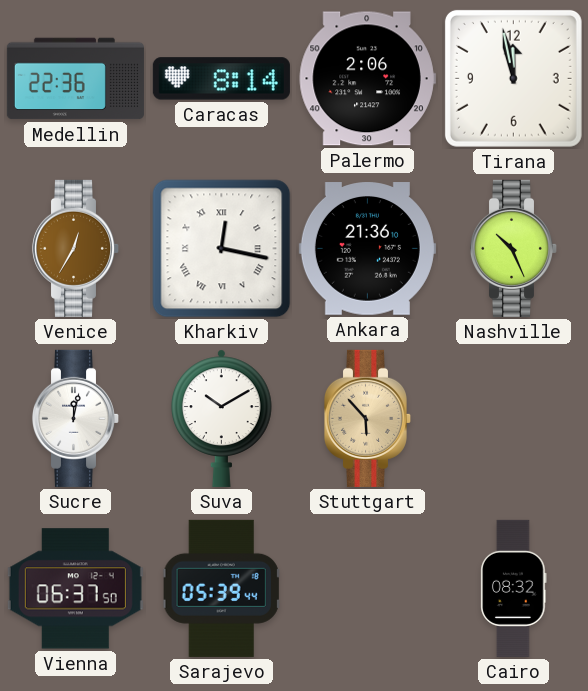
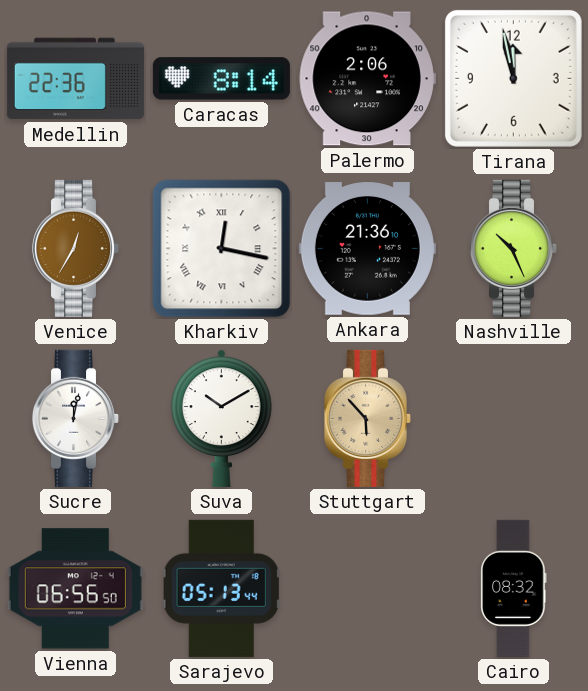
Vienna: 06:37 -> 06:56 (75, 589)
Sarajevo: 05:39 -> 05:13 (222, 588)
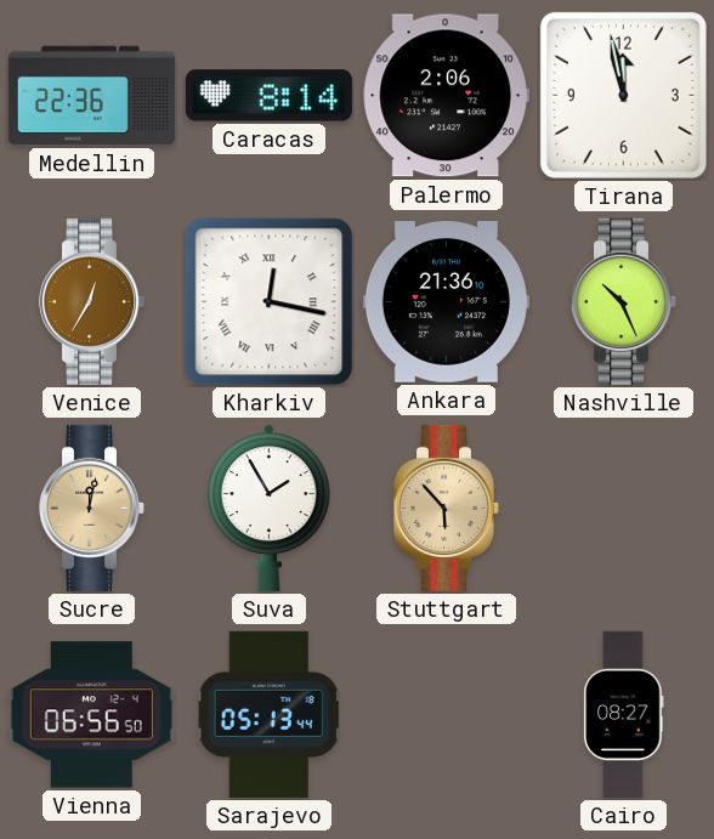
Sucre dial: white -> champagne (92, 508)
Suva: 10:10 -> 1:55 (268, 508)
Cairo: 08:32 -> 08:27 (624, 714)
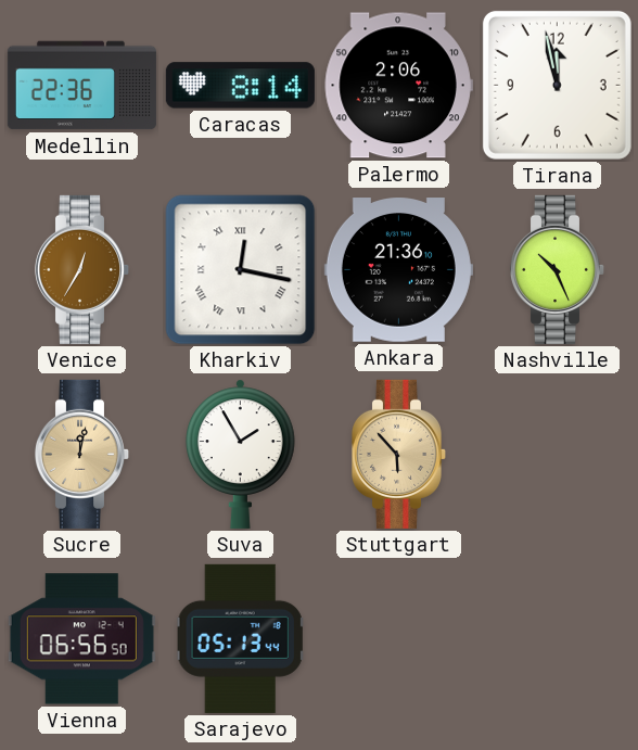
Cairo: 08:27 -> none (624, 714)
